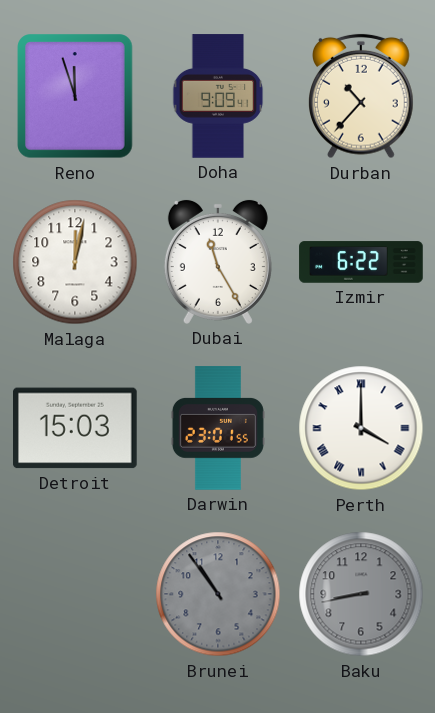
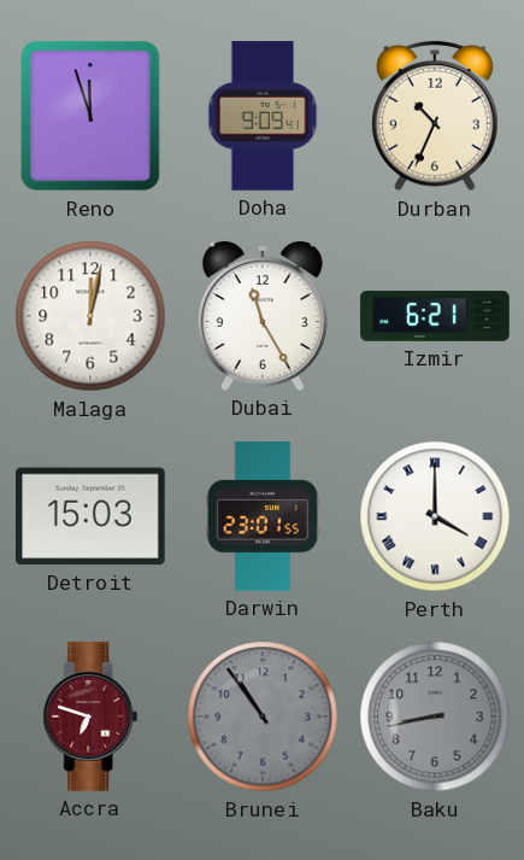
Durban: 10:37 -> 10:34 (436, 116)
Izmir: 6:22 -> 6:21 (435, 316)
Accra: none -> 6:48 (90, 716)
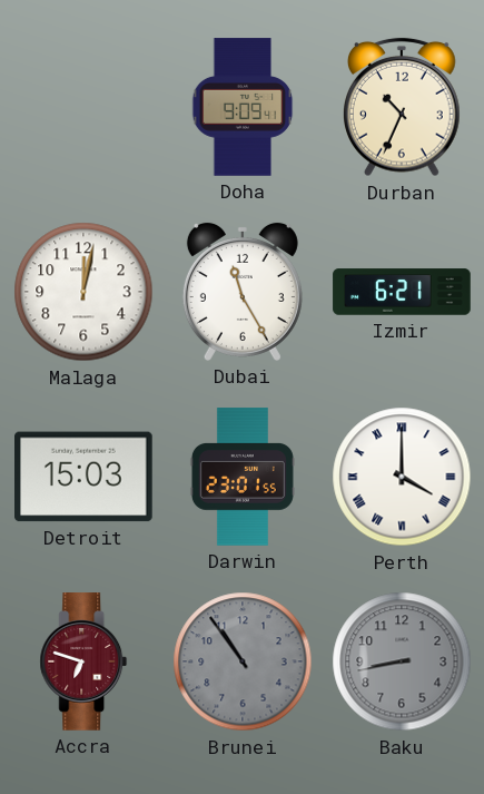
Reno: 11:57 -> none (90, 116)
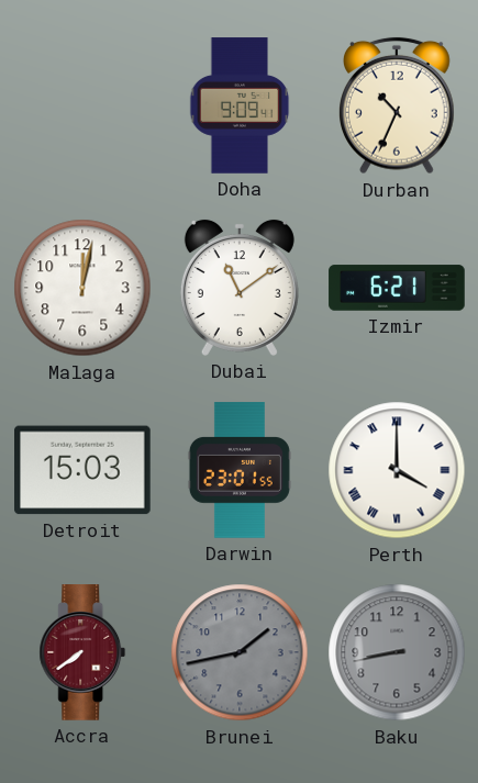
Dubai: 11:25 -> 11:09 (240, 288)
Accra: 6:48 -> 7:39 (82, 652)
Brunei: 10:54 -> 1:43 (240, 652)
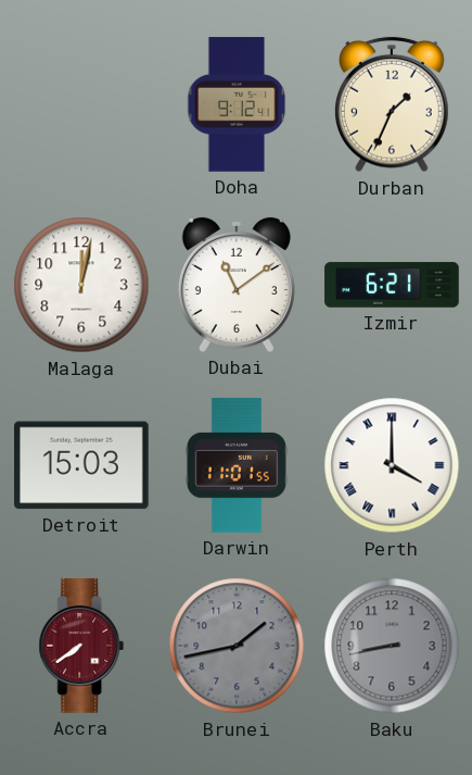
Doha: 9:09 -> 9:12 (237, 104)
Durban: 10:34 -> 1:34 (393, 104)
Darwin: 23:01 -> 11:01 (237, 465)
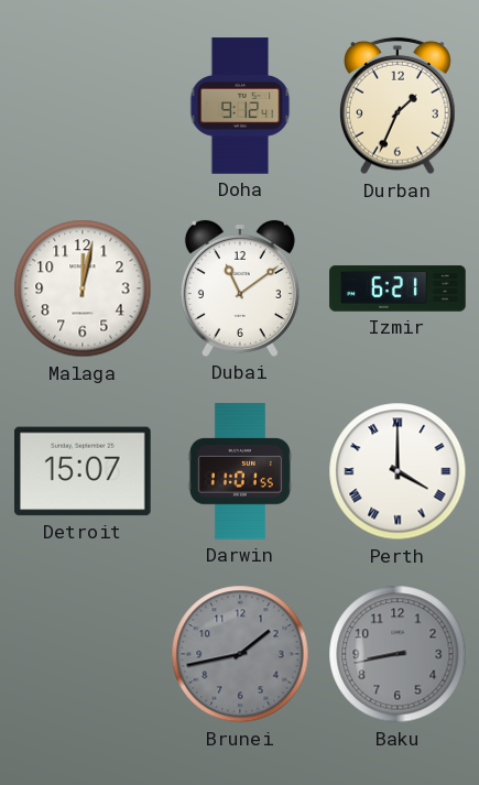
Detroit: 15:03 -> 15:07 (84, 471)
Accra: 7:39 -> none (81, 646)
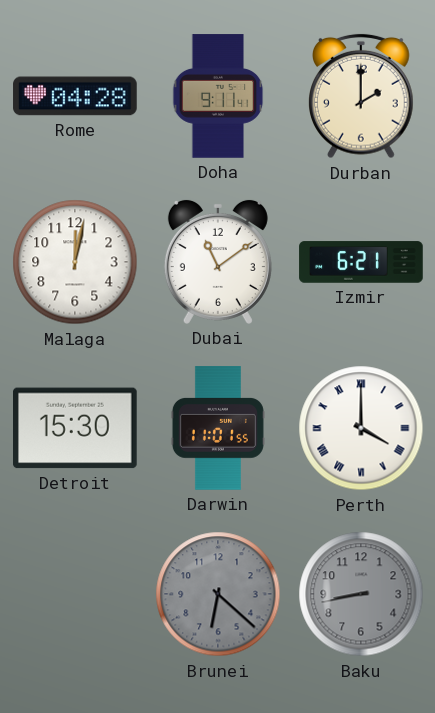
Rome: none -> 04:28 (75, 96)
Doha: 9:12 -> 9:11 (218, 96)
Durban: 1:34 -> 2:00 (362, 96)
Detroit: 15:07 -> 15:30 (76, 428)
Brunei: 1:43 -> 6:22 (218, 594)
